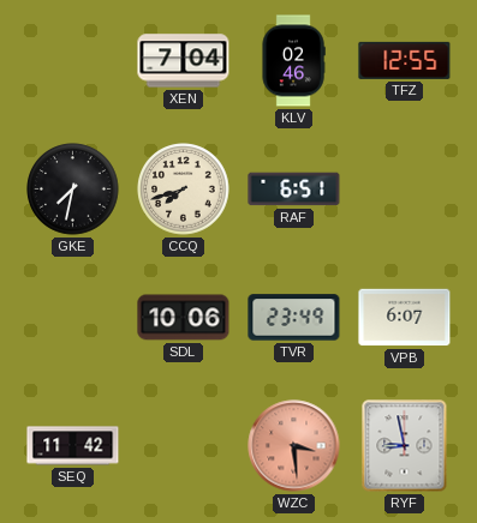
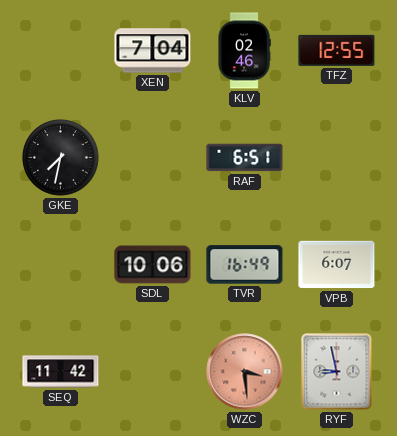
CCQ: 7:42 -> none (184, 190)
TVR: 23:49 -> 16:49 (245, 265)
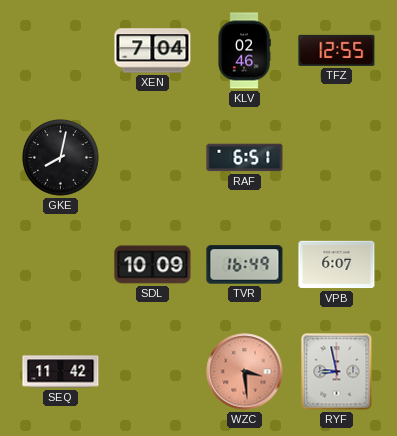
GKE: 7:32 -> 8:02 (61, 158)
SDL: 10:06 -> 10:09 (153, 265)
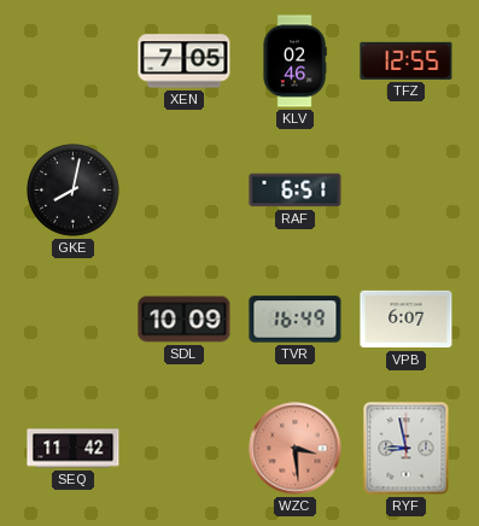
XEN: 7:04 -> 7:05 (185, 62)
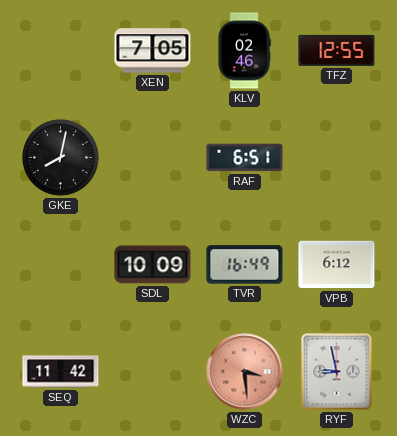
VPB: 6:07 -> 6:12 (337, 265)
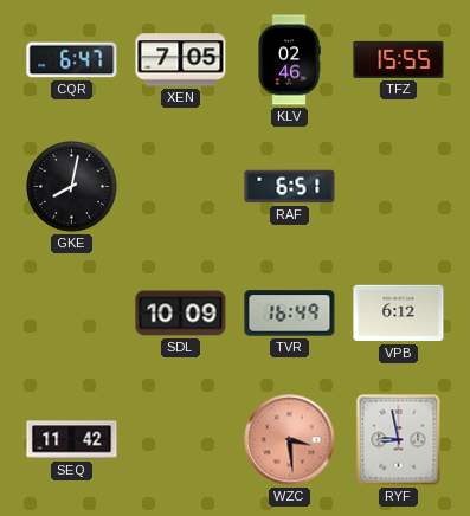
CQR: none -> 6:47 (72, 60)
TFZ: 12:55 -> 15:55 (399, 59)
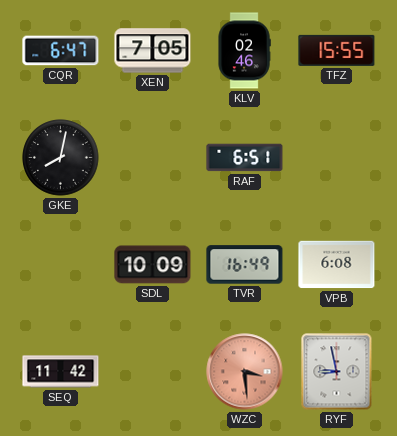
VPB: 6:12 -> 6:08 (337, 265)
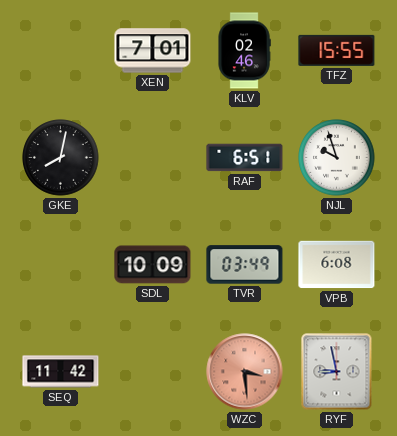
CQR: 6:47 -> none (61, 51)
XEN: 7:05 -> 7:01 (153, 51)
NJL: none -> 9:57 (337, 158)
TVR: 16:49 -> 03:49 (245, 265)
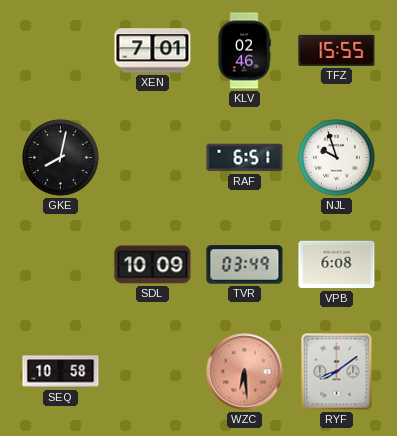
SEQ: 11:42 -> 10:58 (61, 372)
WZC: 3:29 -> 6:29 (245, 372)
RYF: 8:58 -> 8:09 (337, 372)
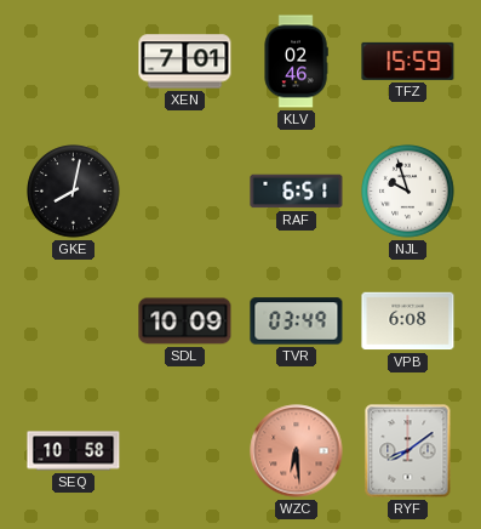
TFZ: 15:55 -> 15:59 (408, 61)
